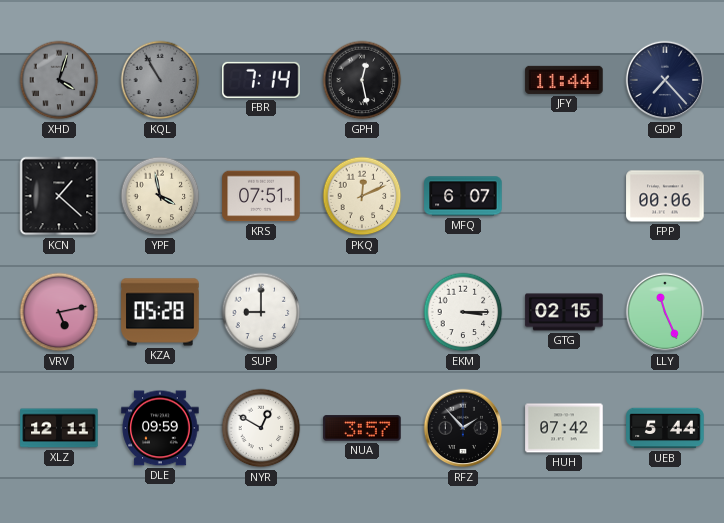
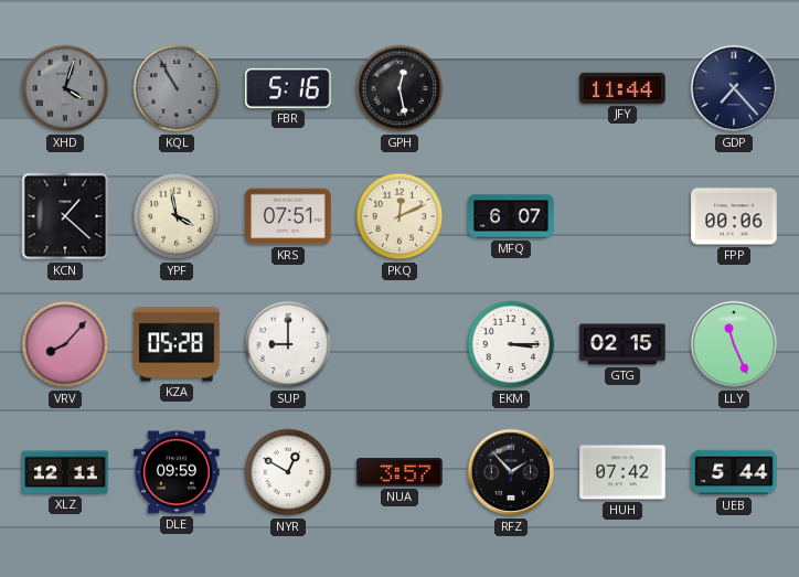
FBR: 7:14 -> 5:16 (288, 88)
VRV: 5:13 -> 8:07 (65, 344)
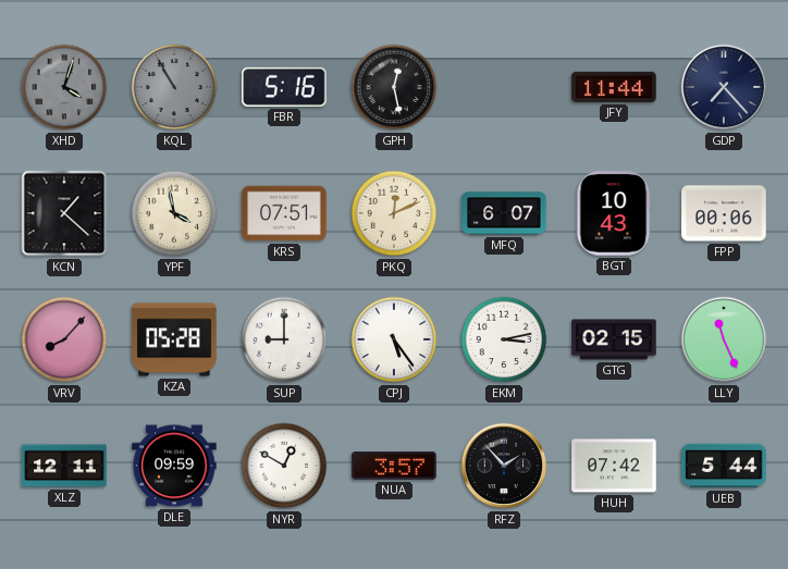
BGT: none -> 10:43 (614, 213)
CPJ: none -> 5:24 (394, 339)
EKM: 3:15 -> 3:13 (504, 339)
